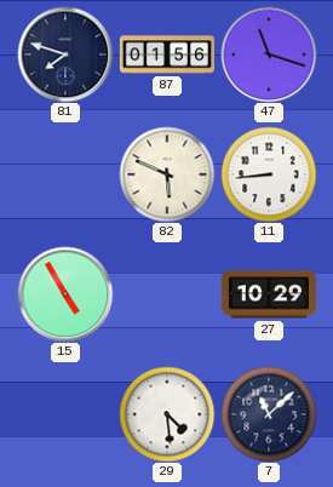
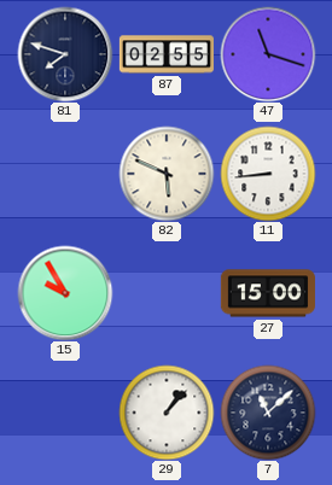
87: 01:56 -> 02:55 (167, 54)
15: 4:55 -> 9:55 (65, 293)
27: 10:29 -> 15:00 (268, 293)
29: 4:29 -> 1:07 (167, 413)
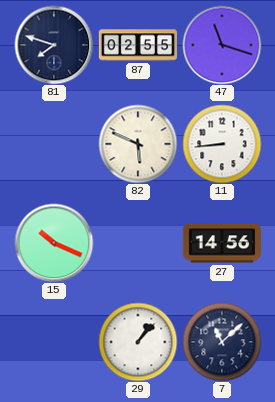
15: 9:55 -> 10:19 (54, 243)
27: 15:00 -> 14:56 (222, 243)
